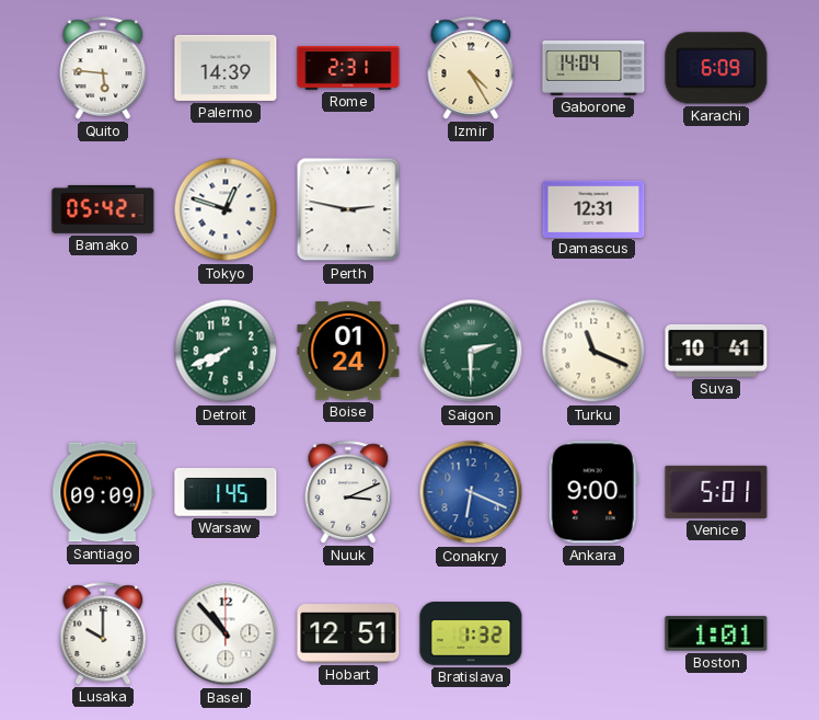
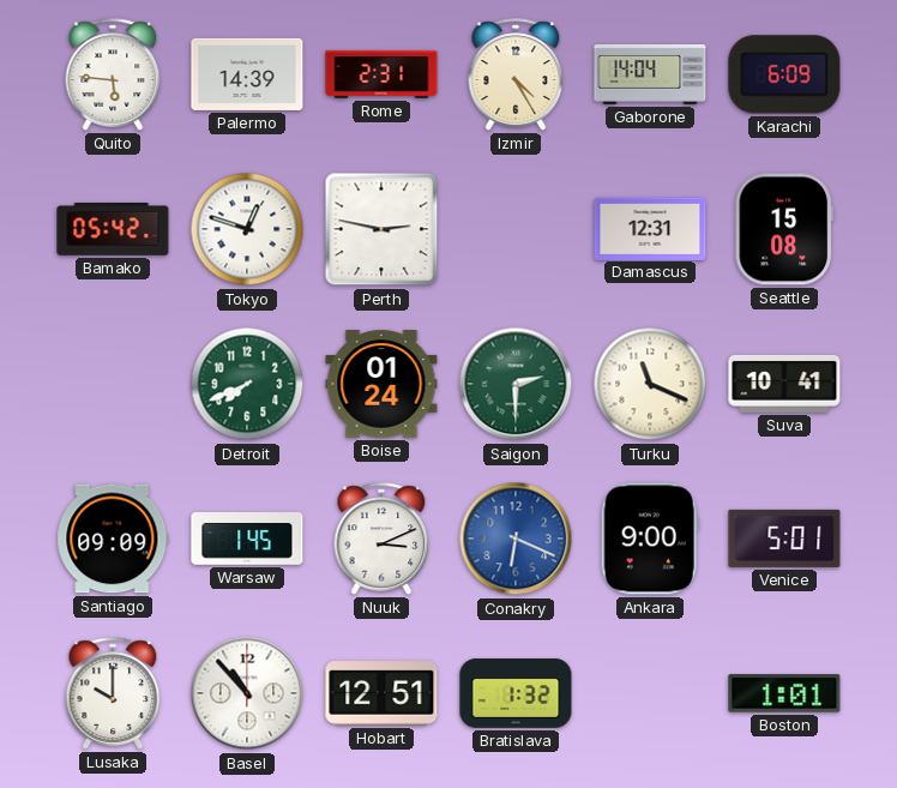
Seattle: none -> 15:08 (783, 229)
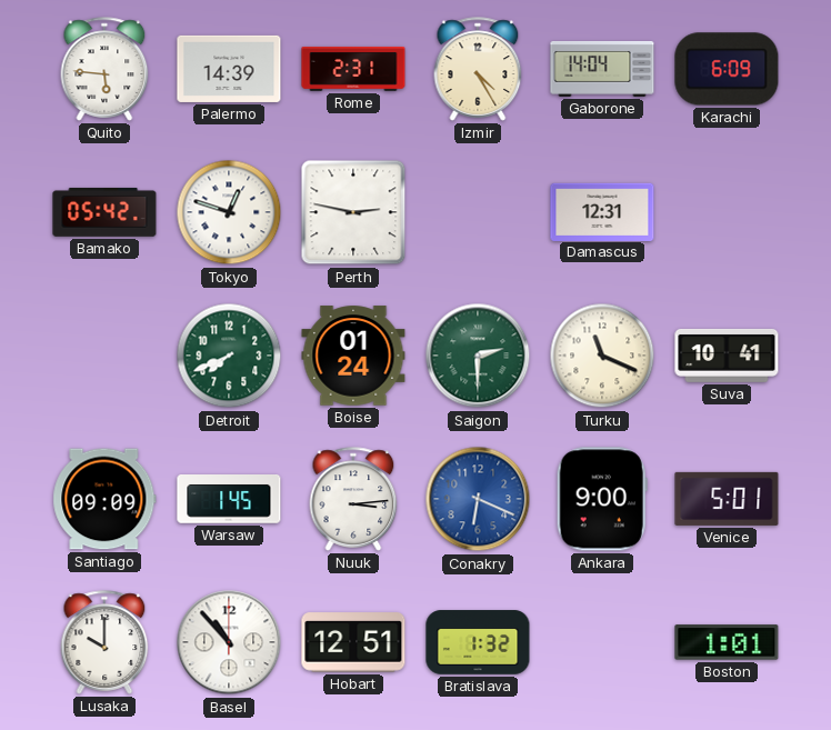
Seattle: 15:08 -> none (783, 229)
Nuuk: 3:11 -> 3:14 (353, 499)
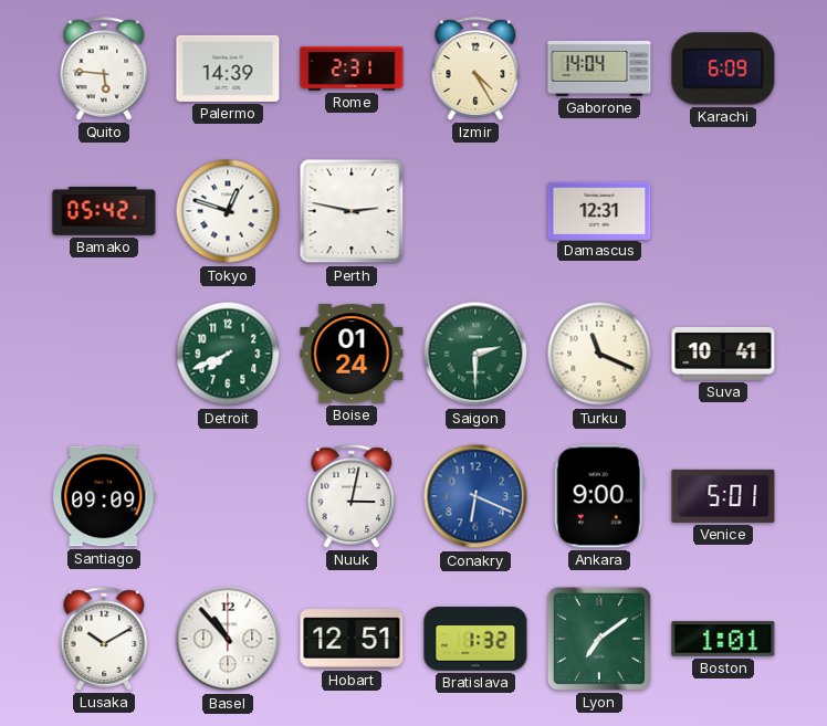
Warsaw: 1:45 -> none (229, 500)
Nuuk: 3:14 -> 3:02 (352, 496)
Lusaka: 10:00 -> 10:10 (104, 639)
Lyon: none -> 7:09 (599, 639)
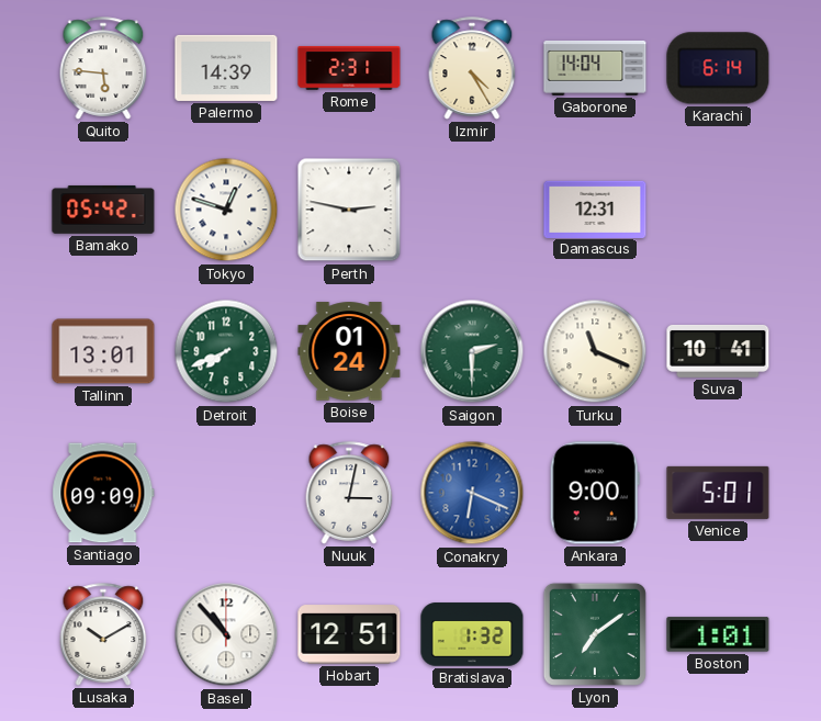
Karachi: 6:09 -> 6:14 (718, 68)
Tallinn: none -> 13:01 (103, 351)
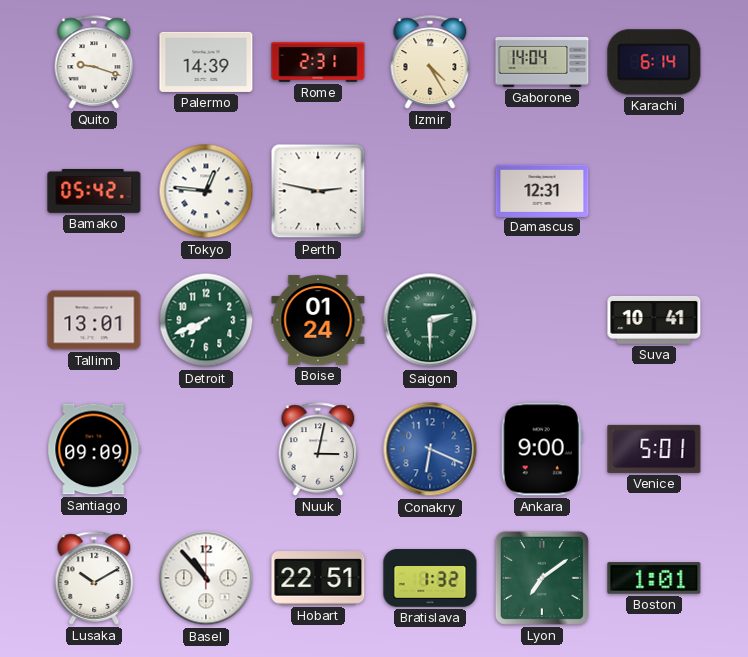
Quito: 5:46 -> 9:18 (94, 62)
Tokyo: 12:48 -> 12:46 (206, 191)
Turku: 11:19 -> none (595, 351)
Hobart: 12:51 -> 22:51 (318, 578)
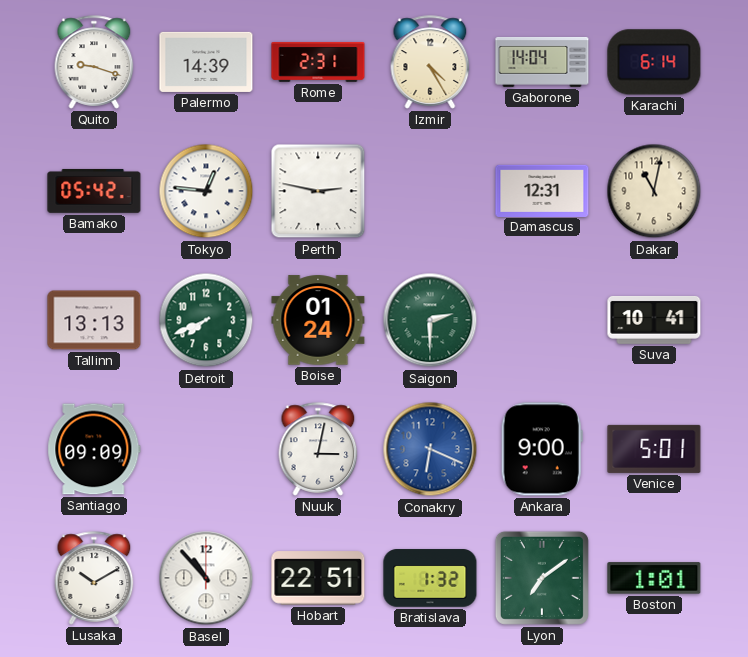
Dakar: none -> 11:02 (654, 191)
Tallinn: 13:01 -> 13:13 (94, 320)
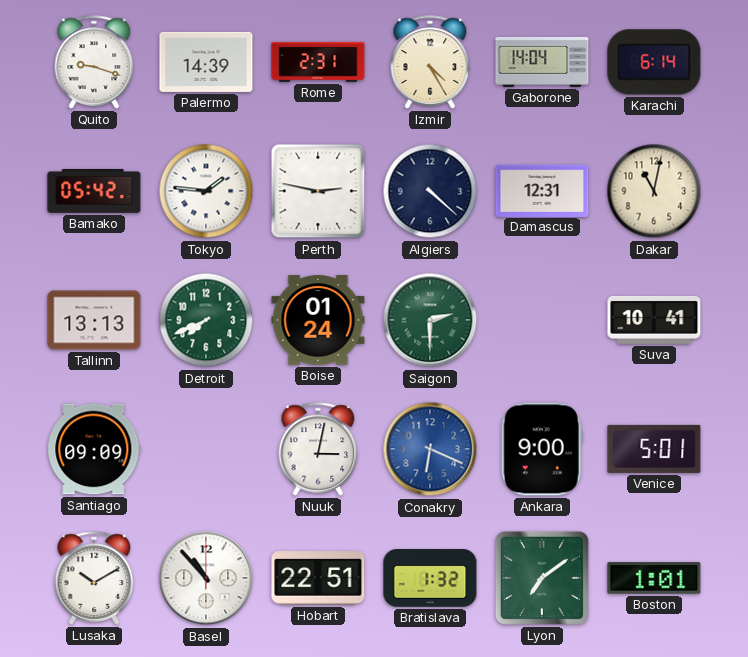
Tokyo: 12:46 -> 1:46 (206, 191)
Algiers: none -> 4:22 (430, 191)
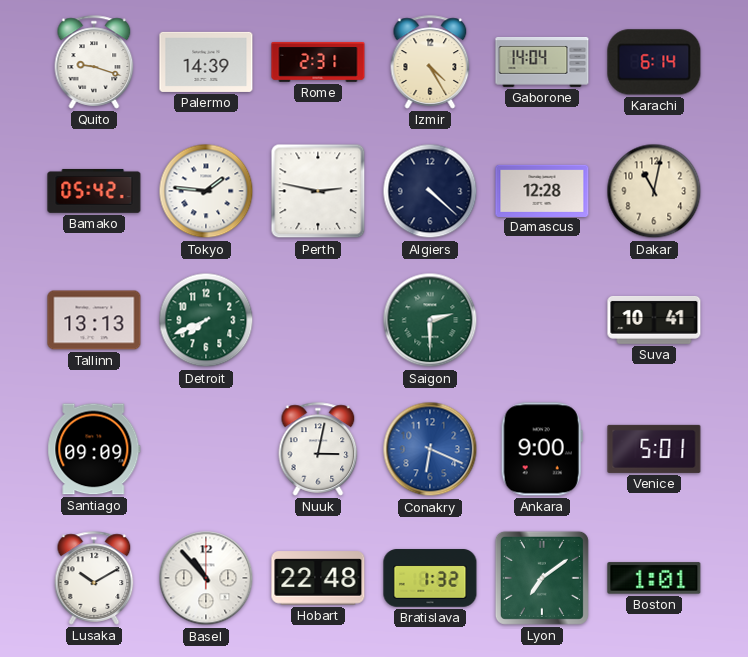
Damascus: 12:31 -> 12:28 (542, 190)
Boise: 01:24 -> none (318, 320)
Hobart: 22:51 -> 22:48 (318, 578)
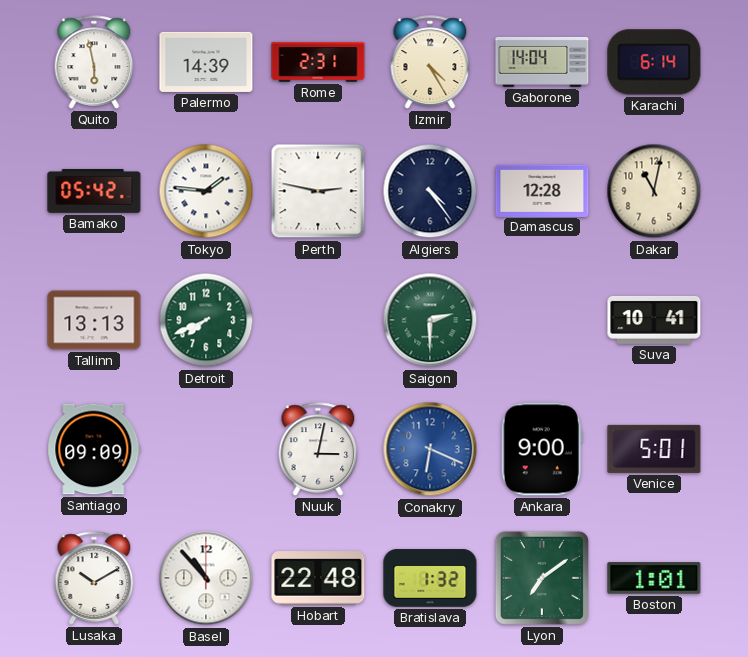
Quito: 9:18 -> 5:58 (94, 62)
Algiers: 4:22 -> 4:24 (430, 191)
